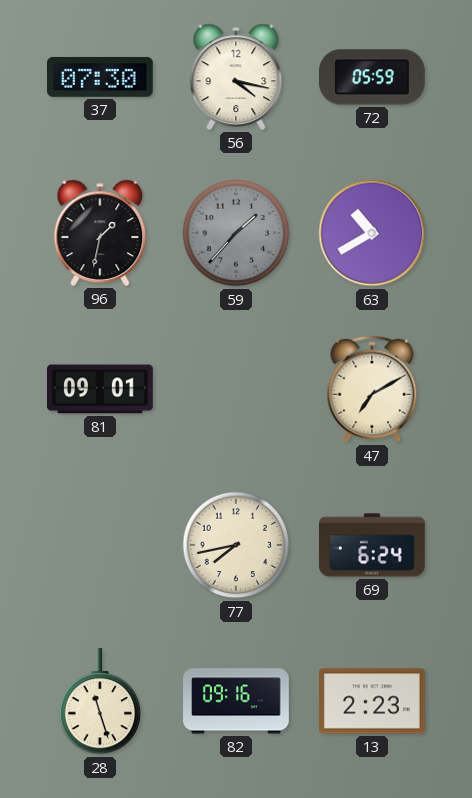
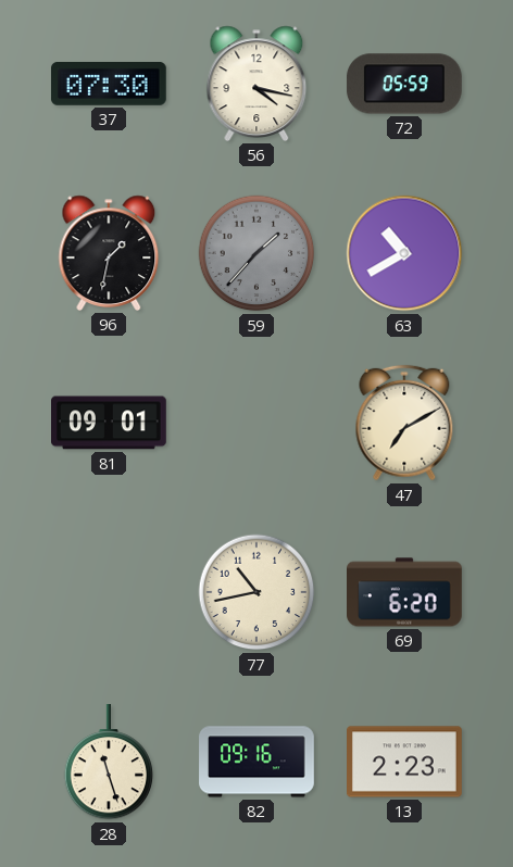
77: 7:43 -> 10:43 (256, 592)
69: 6:24 -> 6:20 (405, 592)
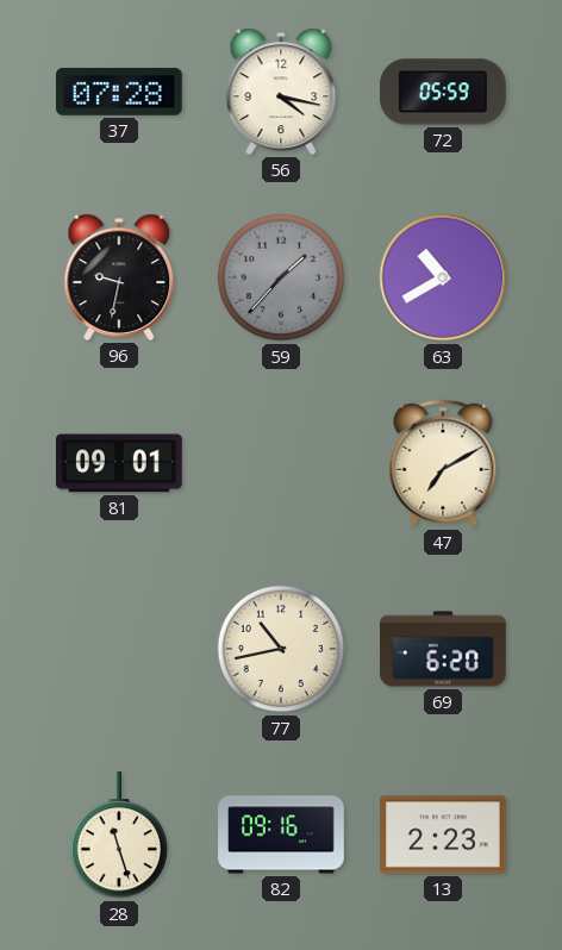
37: 07:30 -> 07:28 (119, 92)
96: 1:32 -> 9:32 (119, 277)
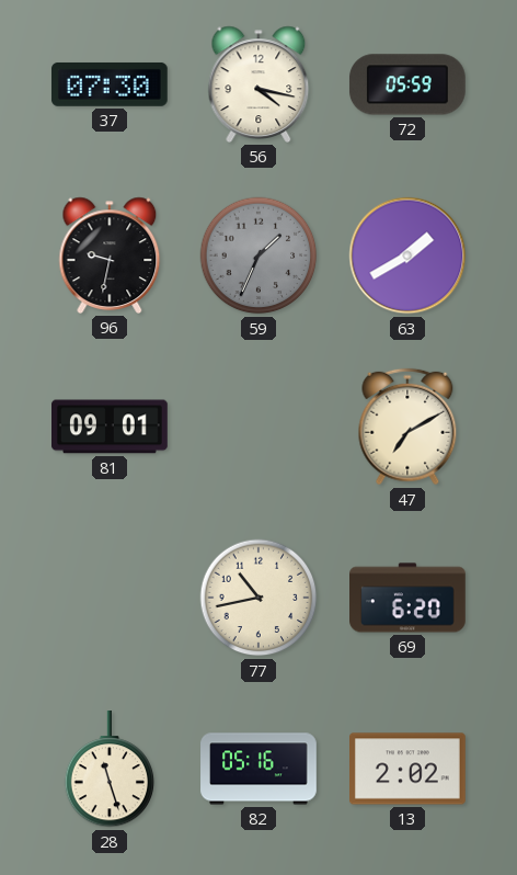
37: 07:28 -> 07:30 (110, 84)
59: 1:37 -> 1:34 (258, 255)
63: 10:40 -> 1:40 (407, 255)
82: 09:16 -> 05:16 (258, 769)
13: 2:23 -> 2:02 (409, 769)
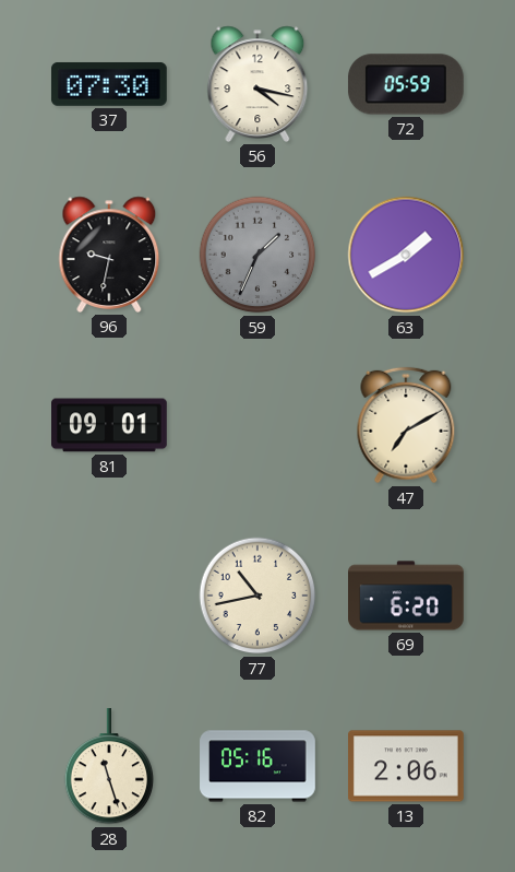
13: 2:02 -> 2:06 (407, 766)
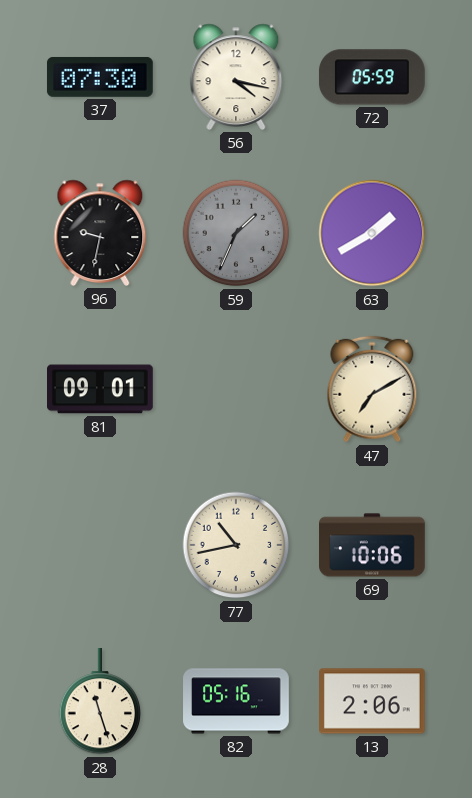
69: 6:20 -> 10:06 (373, 545)
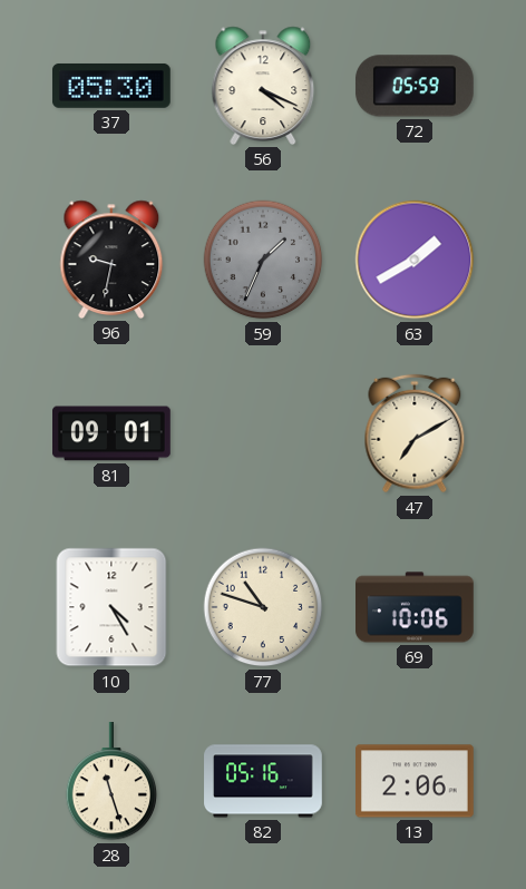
37: 07:30 -> 05:30 (111, 86)
56: 4:17 -> 4:19 (263, 86)
10: none -> 4:25 (111, 607)
77: 10:43 -> 10:48 (263, 607)
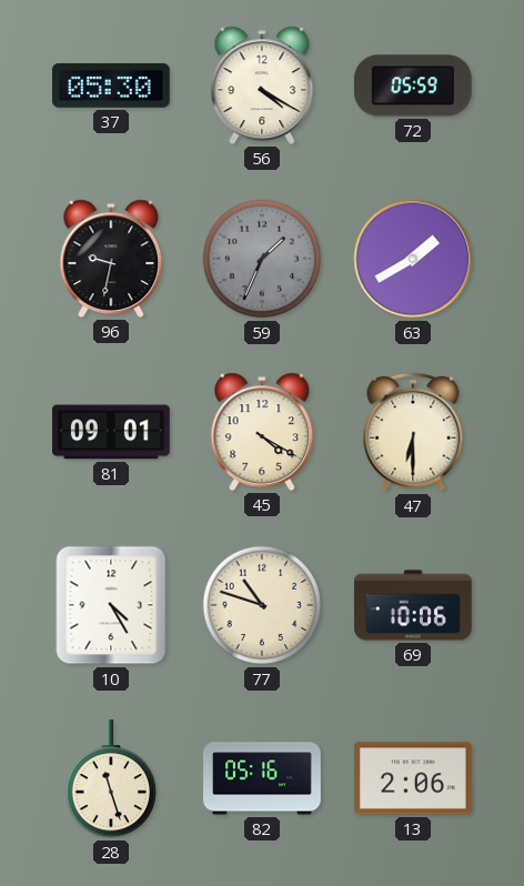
56: 4:19 -> 4:20 (262, 85)
45: none -> 4:20 (262, 432)
47: 7:10 -> 6:30 (413, 432)
